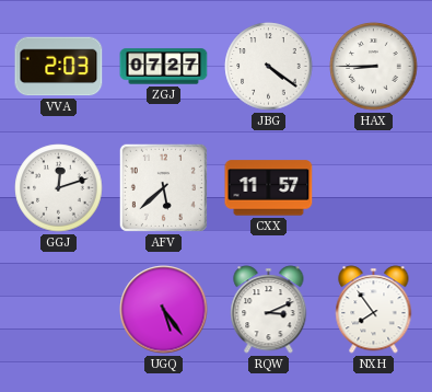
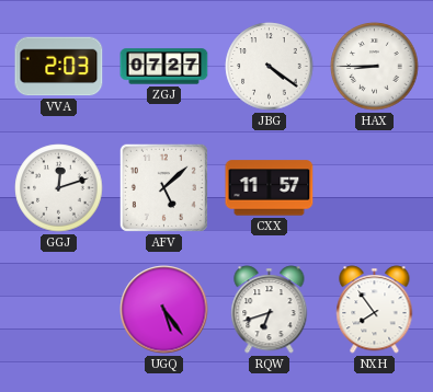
AFV: 5:38 -> 5:08 (163, 187)
RQW: 3:11 -> 6:42 (270, 310)
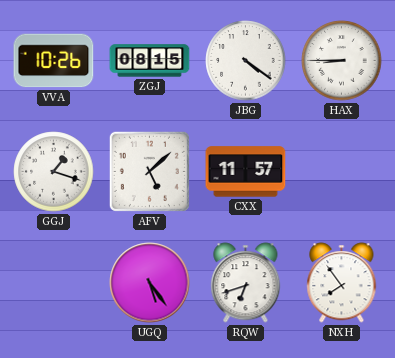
VVA: 2:03 -> 10:26 (54, 61)
ZGJ: 07:27 -> 08:15 (150, 61)
GGJ: 12:12 -> 1:18 (54, 172)
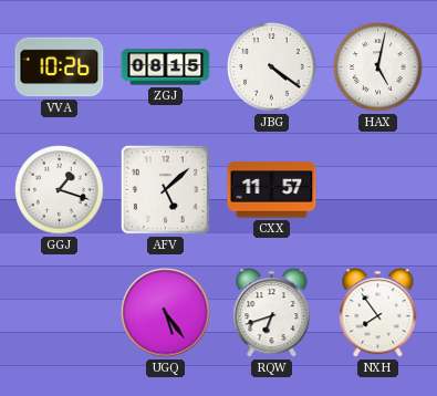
HAX: 8:45 -> 5:02 (378, 67)
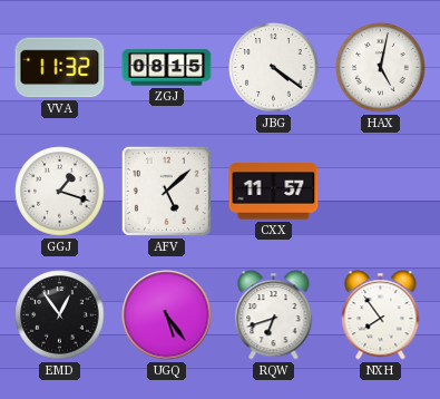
VVA: 10:26 -> 11:32 (60, 68)
EMD: none -> 12:54 (60, 315)
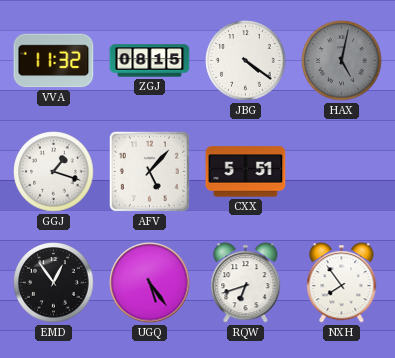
HAX dial: white -> grey (342, 61)
AFV: 5:08 -> 5:07 (149, 171)
CXX: 11:57 -> 5:51 (246, 172)
